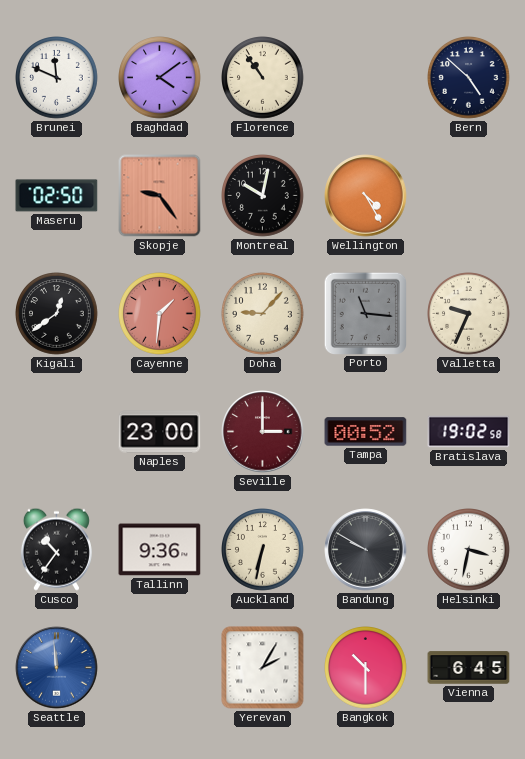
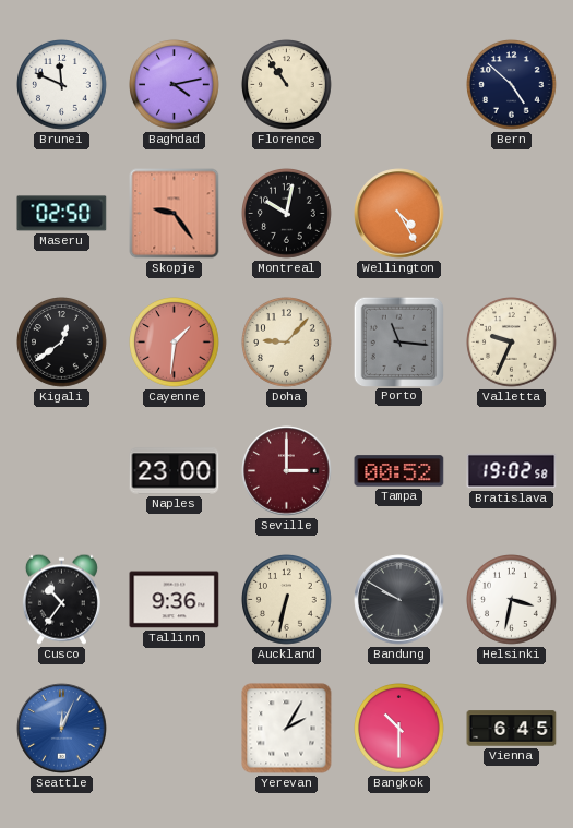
Baghdad: 4:09 -> 4:13 (175, 85)
Seattle: 11:59 -> 12:04 (62, 729)
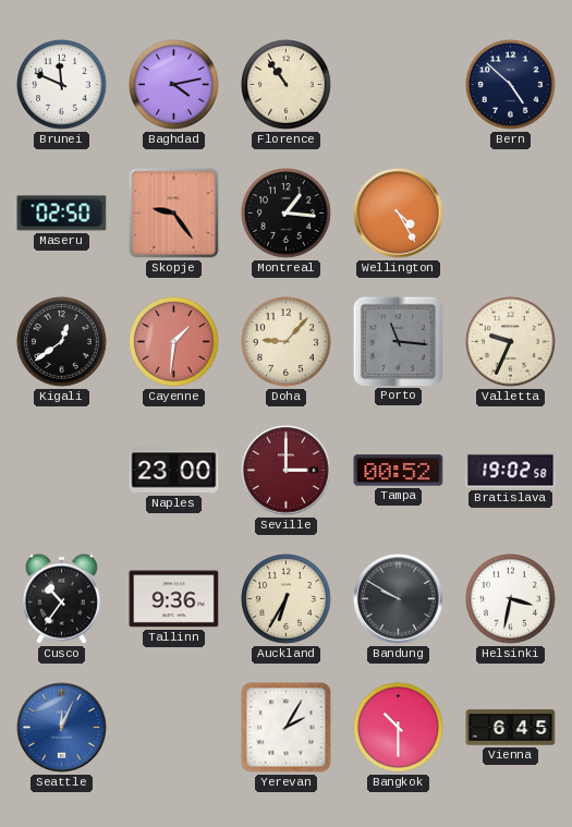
Montreal: 10:02 -> 1:16 (287, 214)
Auckland: 6:32 -> 6:35 (287, 599)
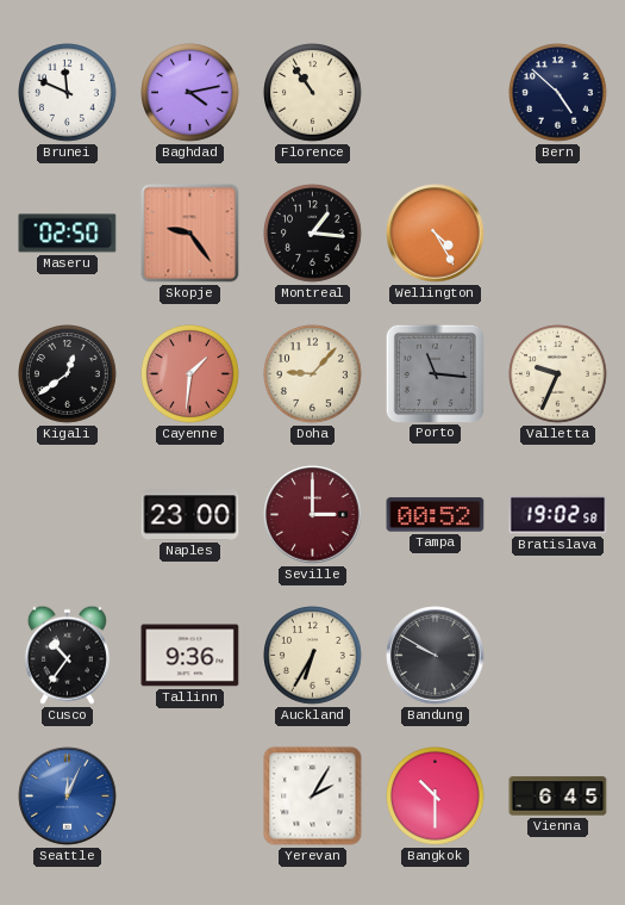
Helsinki: 3:32 -> none (511, 599)
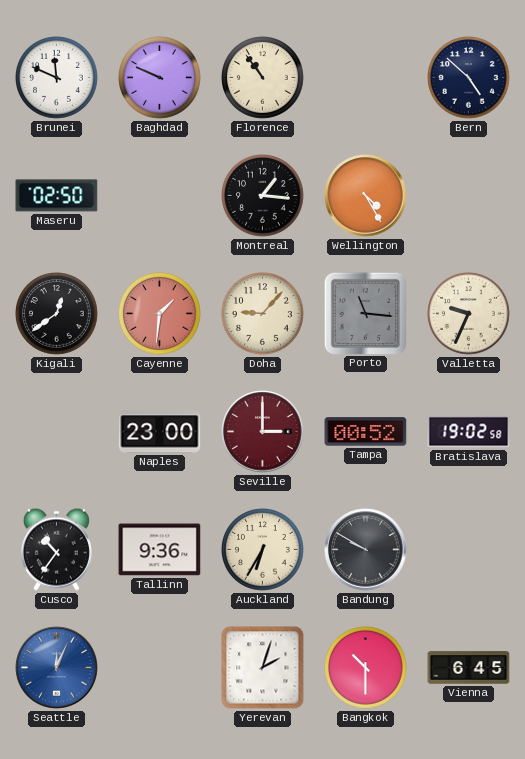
Baghdad: 4:13 -> 9:49 (160, 78)
Skopje: 9:24 -> none (190, 234)
Yerevan: 2:05 -> 2:03 (263, 668)
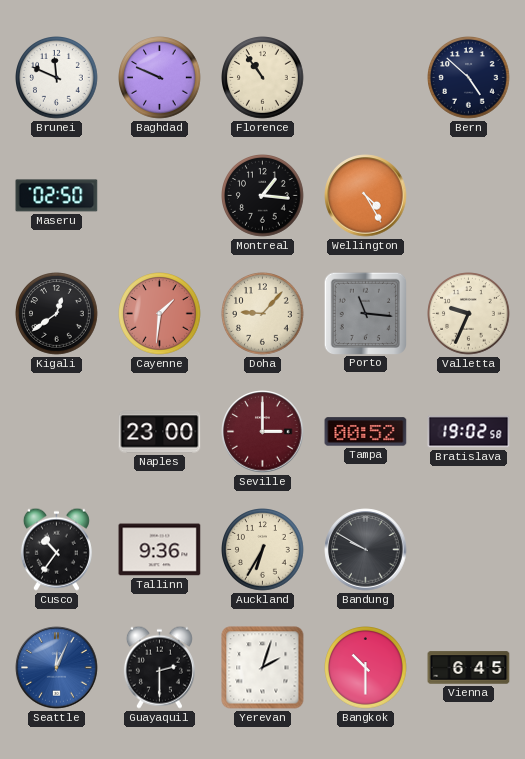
Guayaquil: none -> 2:30 (159, 667)
